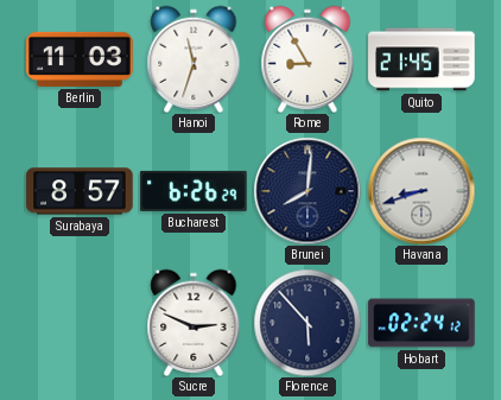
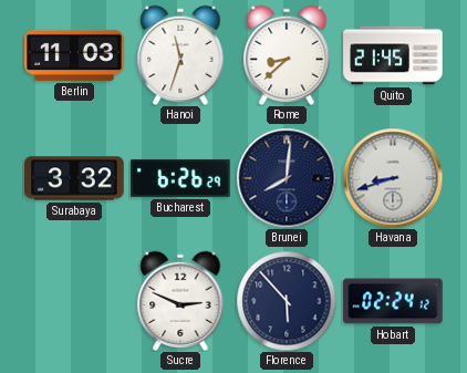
Rome: 8:55 -> 8:38 (287, 54)
Surabaya: 8:57 -> 3:32 (74, 178)
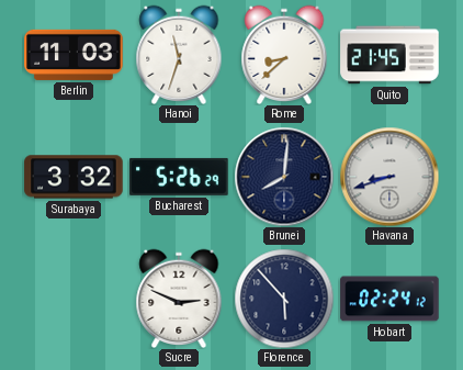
Bucharest: 6:26 -> 5:26 (179, 177)
